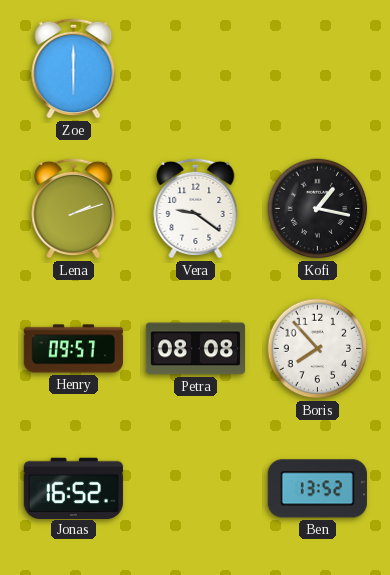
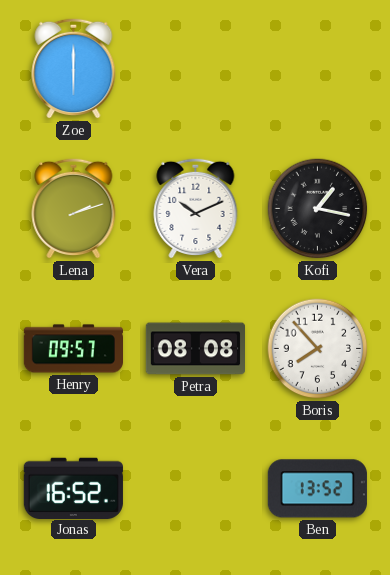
Vera: 9:21 -> 10:11 (196, 208)
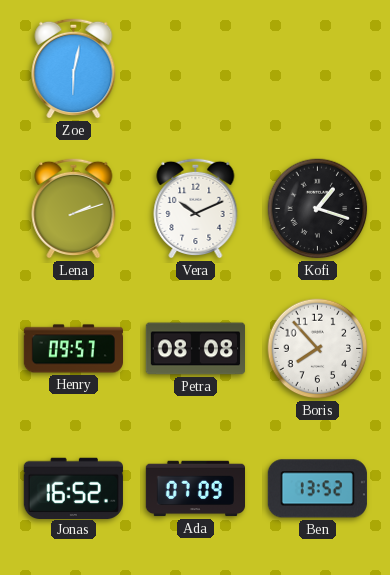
Zoe: 6:00 -> 6:02 (74, 68)
Kofi: 1:17 -> 1:18 (318, 209)
Ada: none -> 07:09 (195, 489)
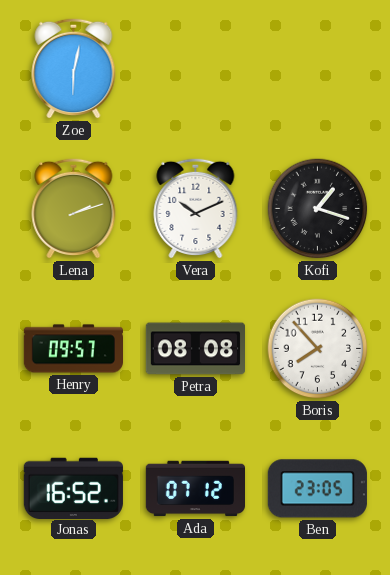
Ada: 07:09 -> 07:12 (195, 489)
Ben: 13:52 -> 23:05 (317, 489)
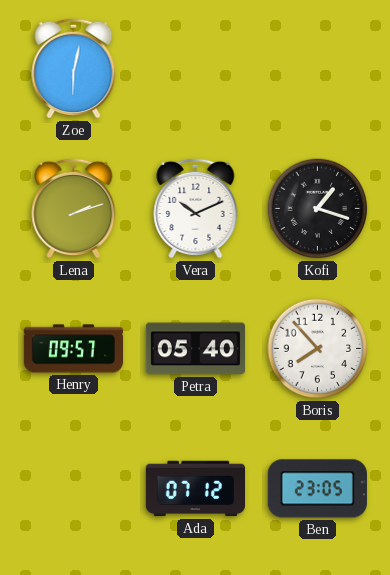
Petra: 08:08 -> 05:40 (195, 349)
Jonas: 16:52 -> none (73, 488)
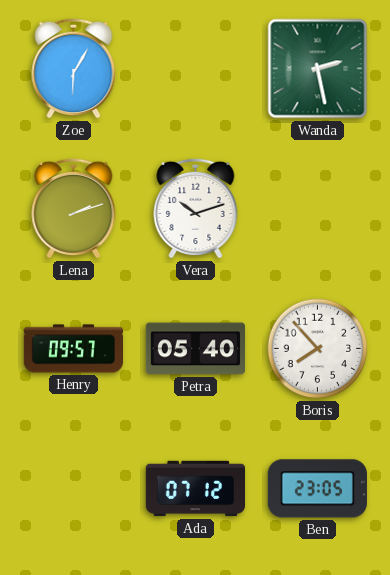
Zoe: 6:02 -> 6:05 (74, 68)
Wanda: none -> 2:28 (318, 69)
Vera: 10:11 -> 10:12 (196, 208)
Kofi: 1:18 -> none (318, 209)
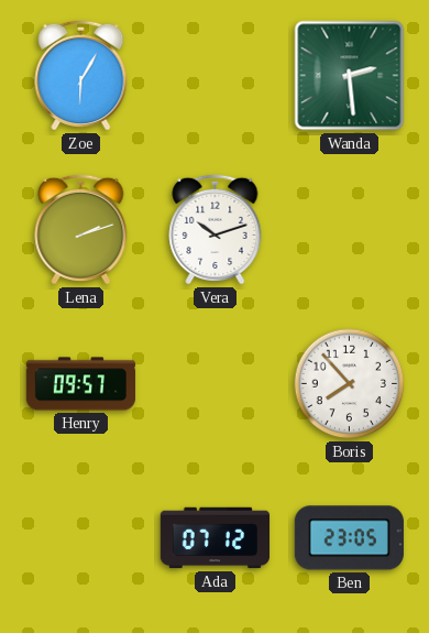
Wanda: 2:28 -> 2:29 (350, 76)
Petra: 05:40 -> none (195, 349)
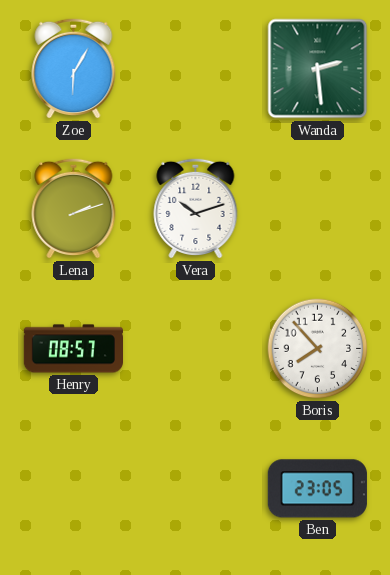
Henry: 09:57 -> 08:57 (73, 349)
Ada: 07:12 -> none (215, 538)
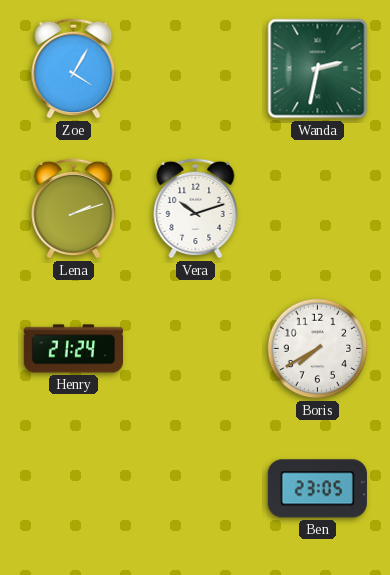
Zoe: 6:05 -> 4:05 (74, 68)
Wanda: 2:29 -> 2:32 (318, 69)
Henry: 08:57 -> 21:24 (73, 349)
Boris: 7:53 -> 7:40 (318, 349)
